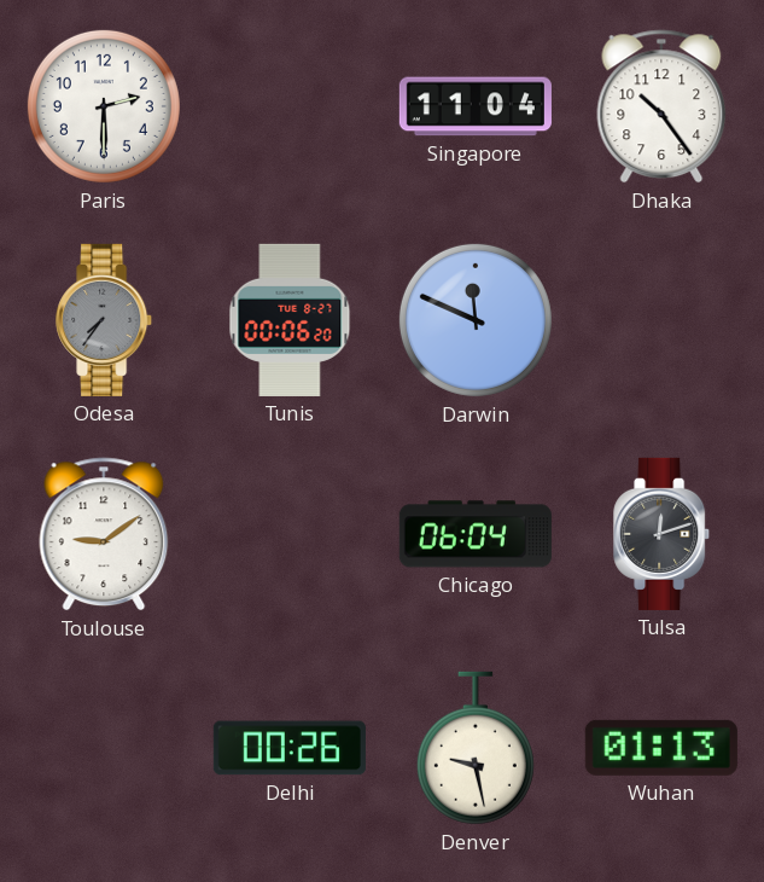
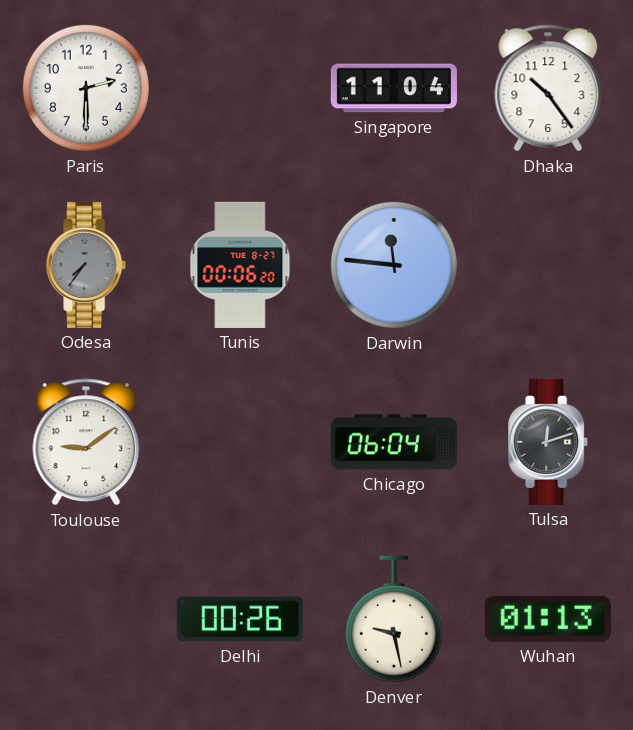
Darwin: 11:49 -> 11:46 (394, 265)
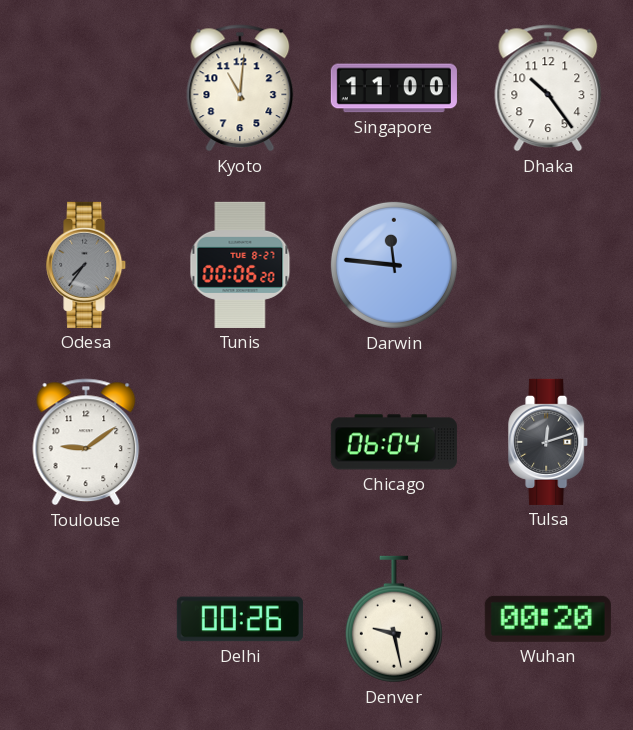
Paris: 2:30 -> none (86, 88)
Kyoto: none -> 11:01 (240, 88)
Singapore: 11:04 -> 11:00 (394, 88)
Wuhan: 01:13 -> 00:20 (548, 619)
